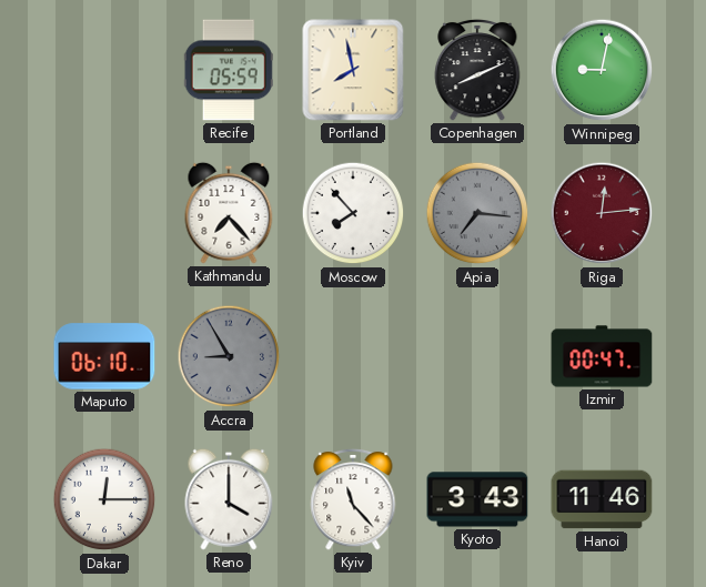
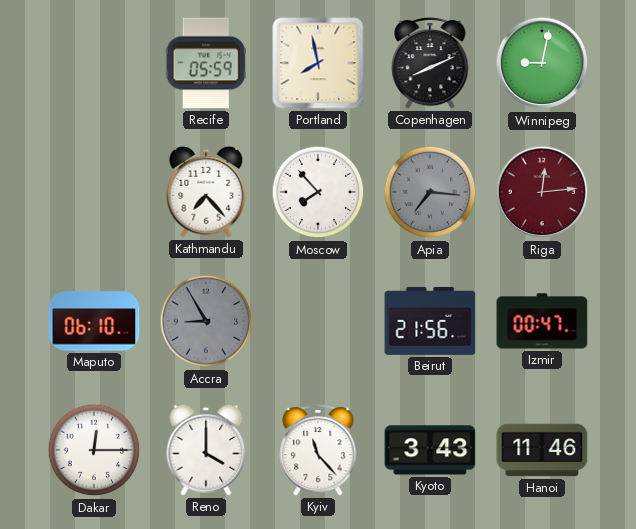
Beirut: none -> 21:56 (430, 321)
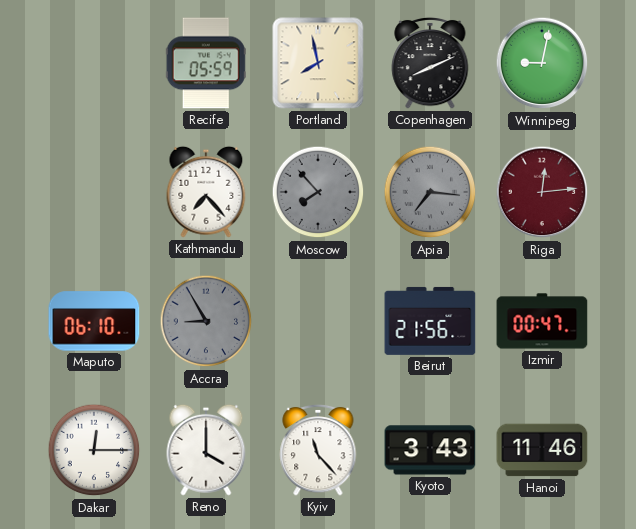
Moscow dial: white -> grey (318, 192)
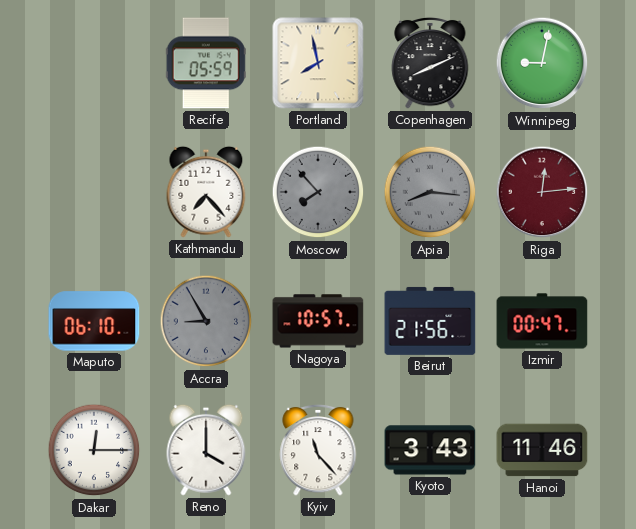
Apia: 7:16 -> 8:16 (430, 192)
Nagoya: none -> 10:57 (318, 321)
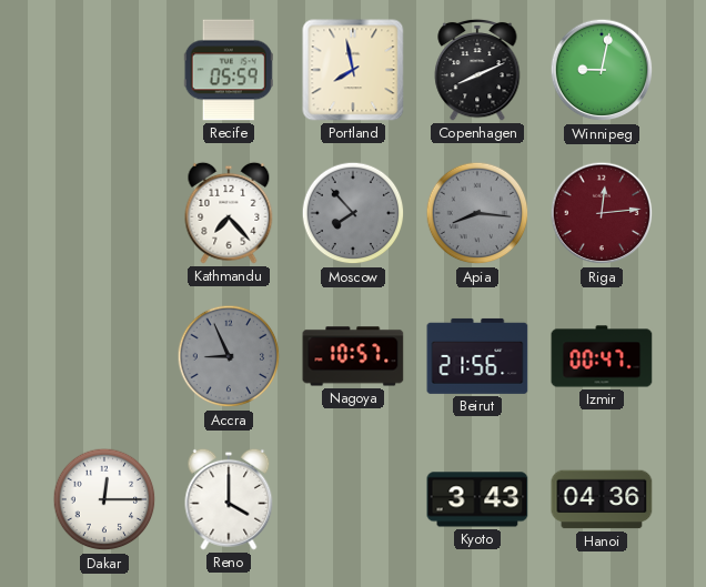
Maputo: 06:10 -> none (94, 321)
Accra: 8:55 -> 8:56 (229, 356)
Kyiv: 11:23 -> none (318, 450)
Hanoi: 11:46 -> 04:36 (602, 499)
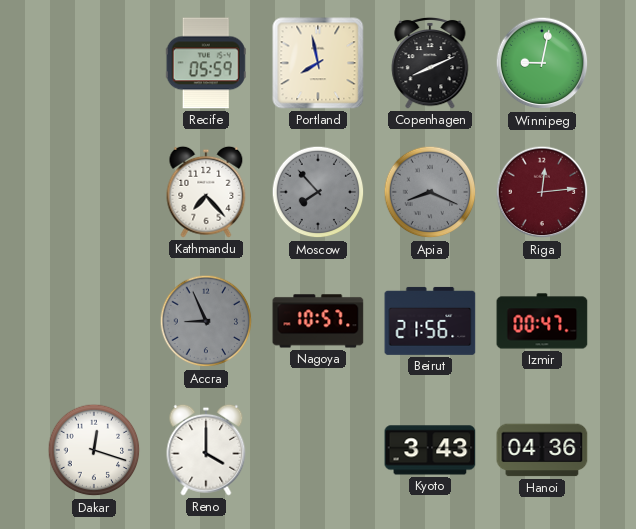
Apia: 8:16 -> 8:19 (430, 192)
Dakar: 12:15 -> 12:18 (94, 450)
